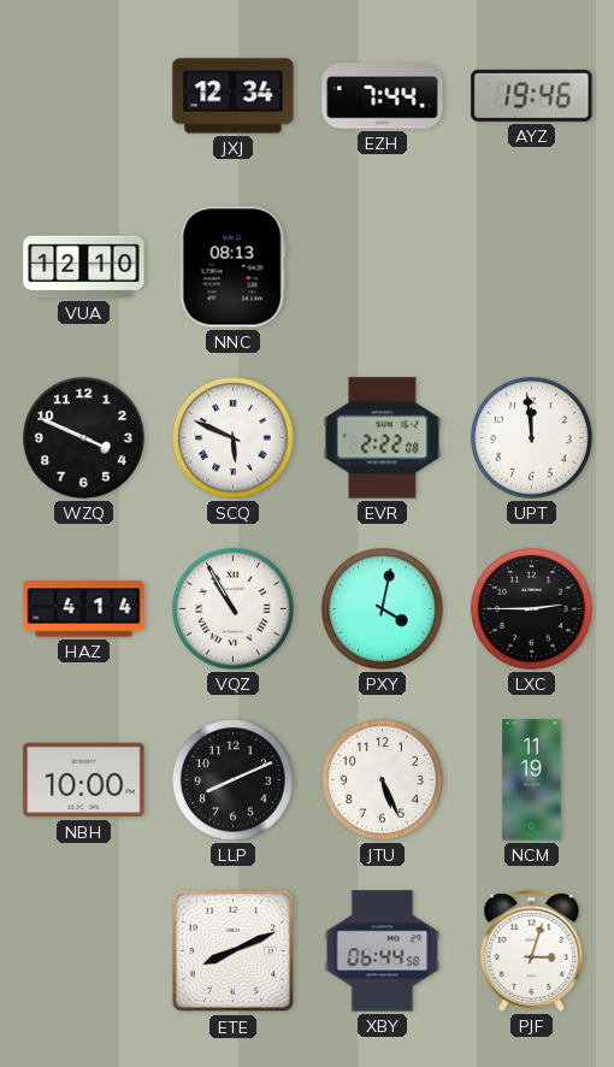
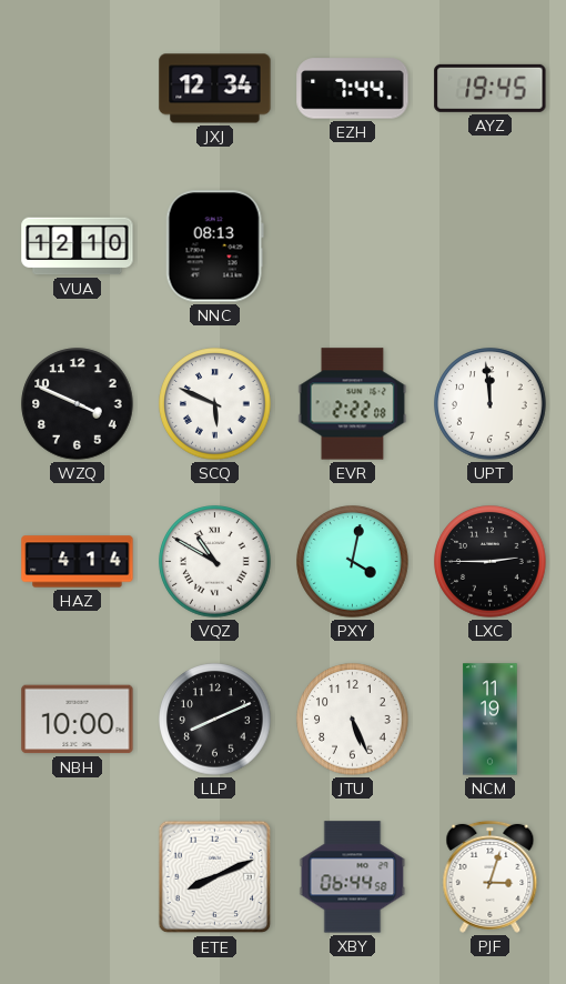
AYZ: 19:46 -> 19:45 (491, 88)
VQZ: 10:55 -> 10:50 (215, 562)
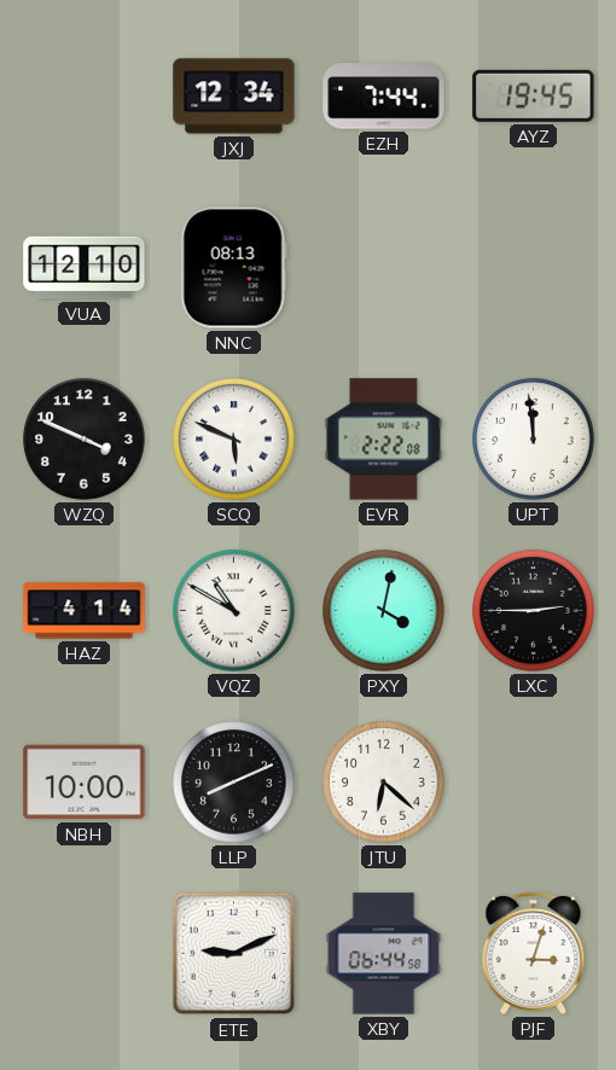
JTU: 5:26 -> 6:22 (384, 783)
NCM: 11:19 -> none (491, 720)
ETE: 8:11 -> 9:11 (234, 954)
